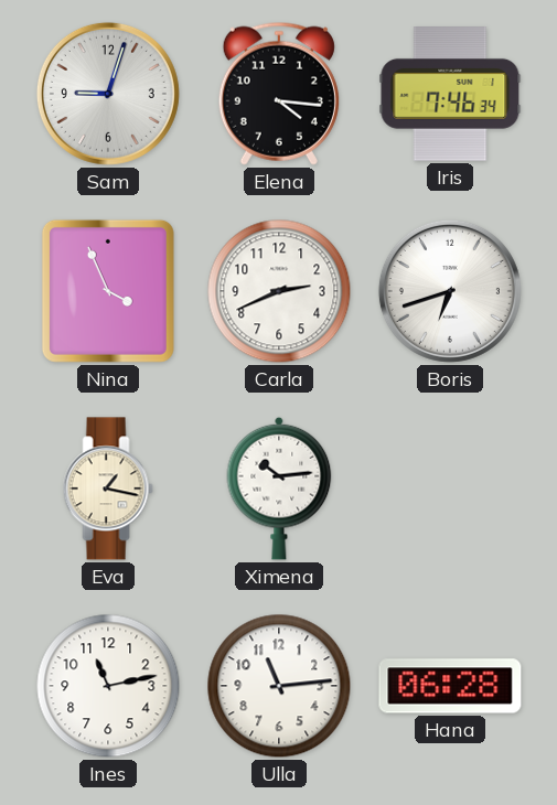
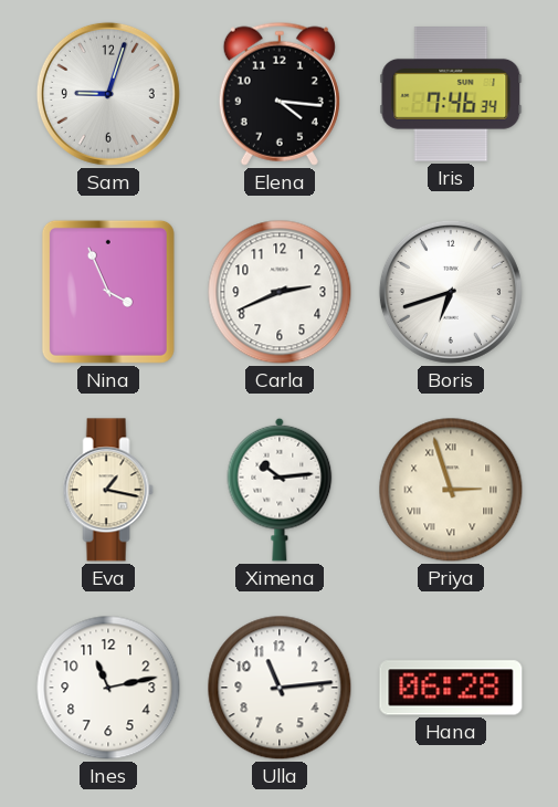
Priya: none -> 2:57 (451, 490)
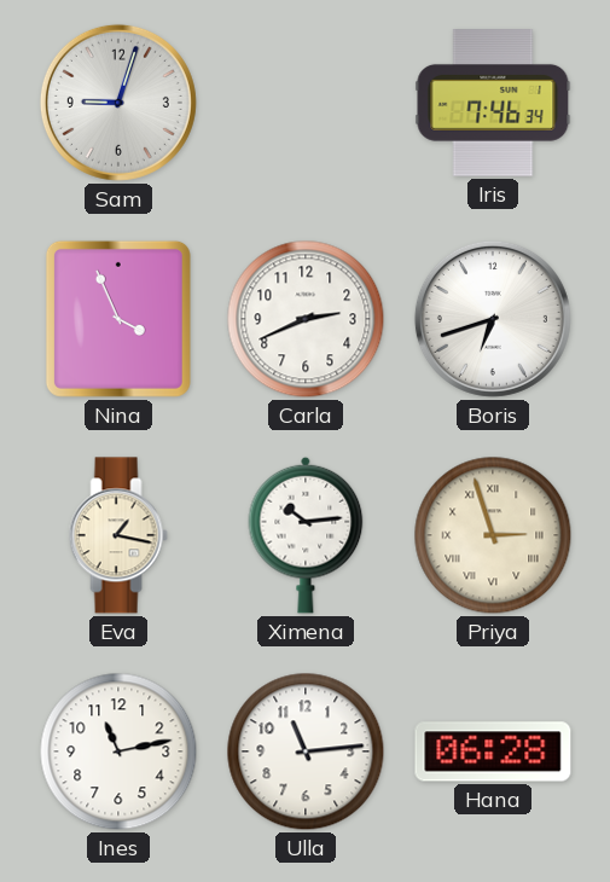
Elena: 4:16 -> none (280, 94)
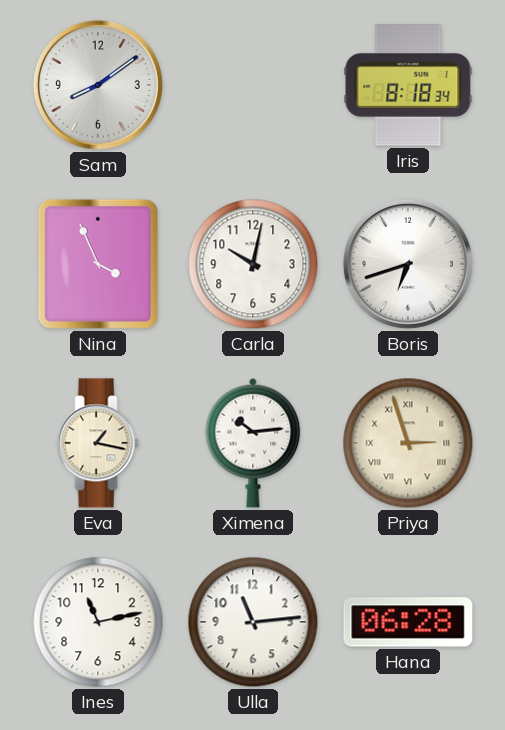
Sam: 9:03 -> 8:09 (98, 85)
Iris: 7:46 -> 8:18 (408, 86)
Carla: 2:41 -> 10:02 (253, 264)
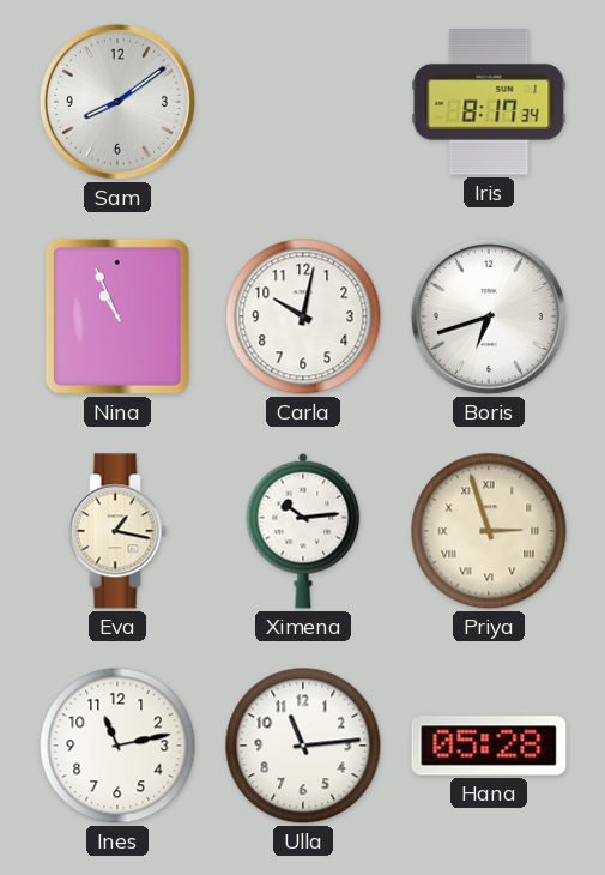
Iris: 8:18 -> 8:17 (489, 103)
Nina: 3:56 -> 10:56 (117, 316)
Hana: 06:28 -> 05:28 (489, 746)
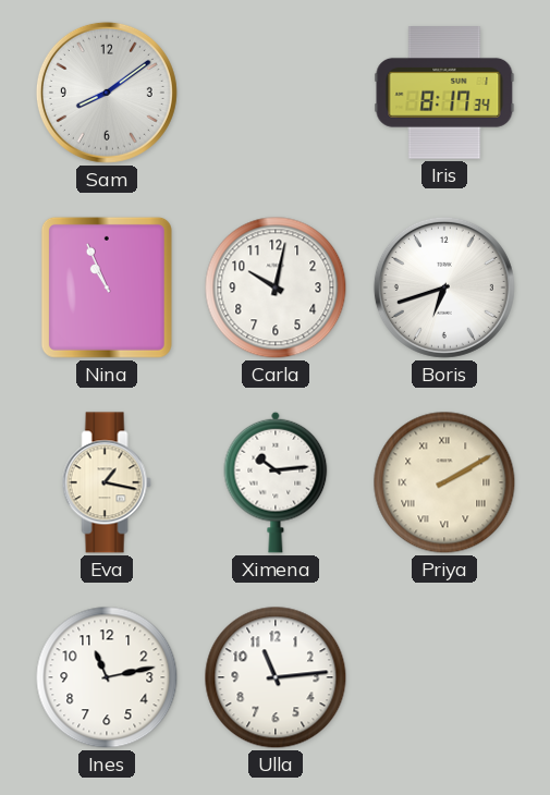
Priya: 2:57 -> 2:10 (444, 482)
Hana: 05:28 -> none (489, 746)
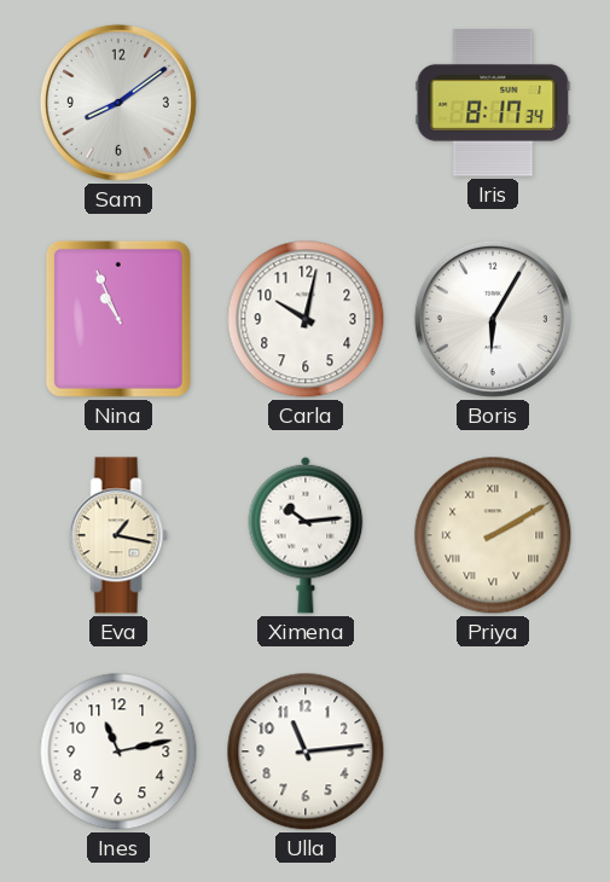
Boris: 6:42 -> 6:05 (493, 319)
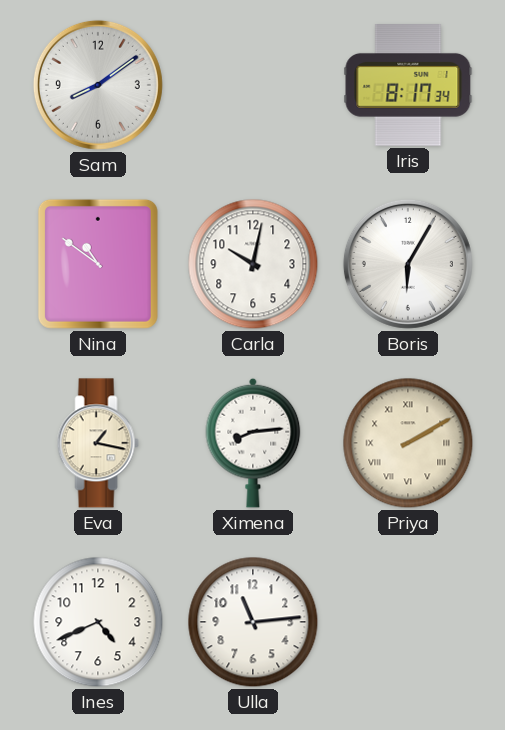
Nina: 10:56 -> 10:51 (98, 264)
Ximena: 10:14 -> 8:14 (253, 443)
Ines: 11:13 -> 4:41 (98, 622)
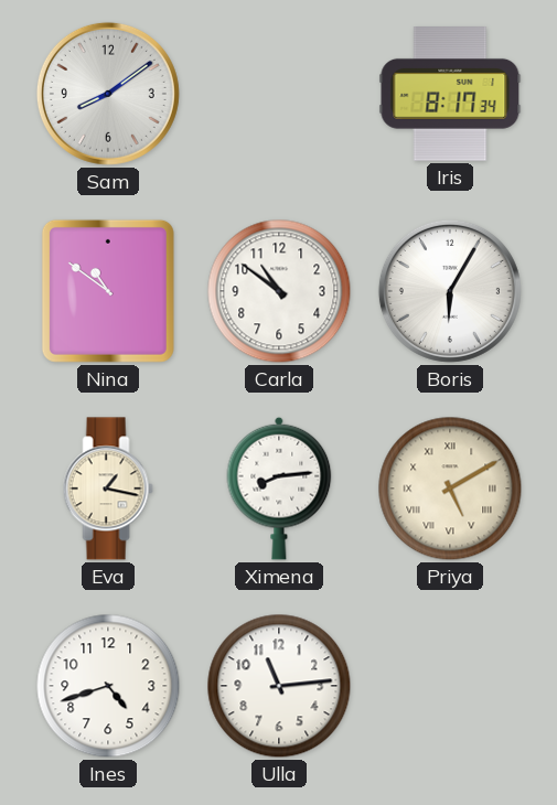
Carla: 10:02 -> 10:51 (279, 291)
Priya: 2:10 -> 5:10 (450, 489)
Ines: 4:41 -> 4:42 (108, 686)
